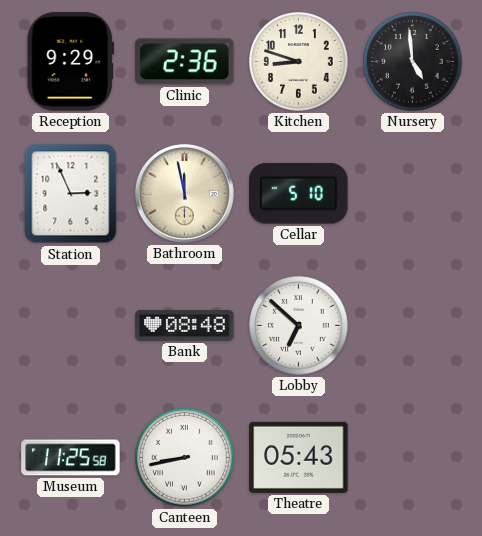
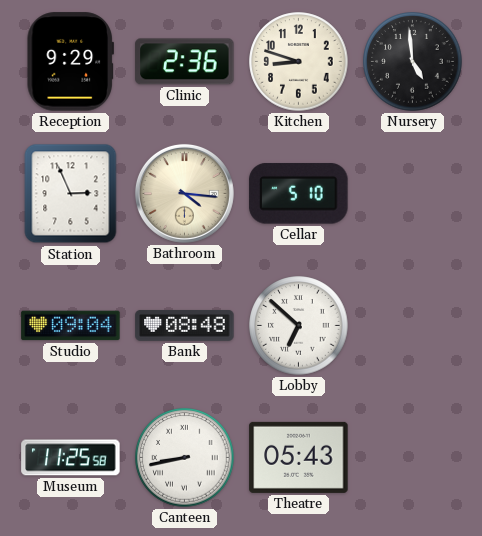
Bathroom: 11:58 -> 4:16 (184, 193)
Studio: none -> 09:04 (71, 326)
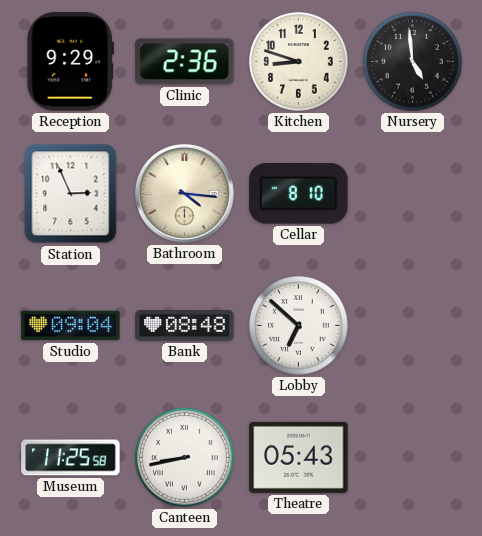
Cellar: 5:10 -> 8:10 (299, 194)
